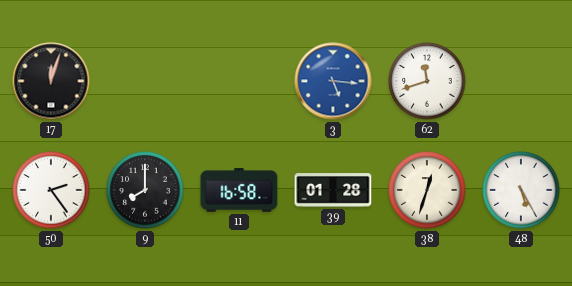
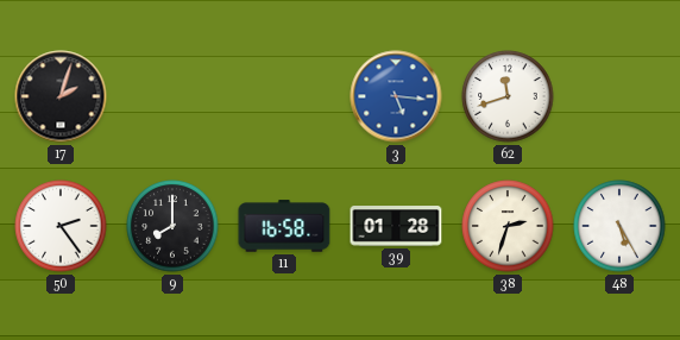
17: 12:03 -> 2:03 (61, 96)
38: 12:33 -> 2:33 (508, 226)
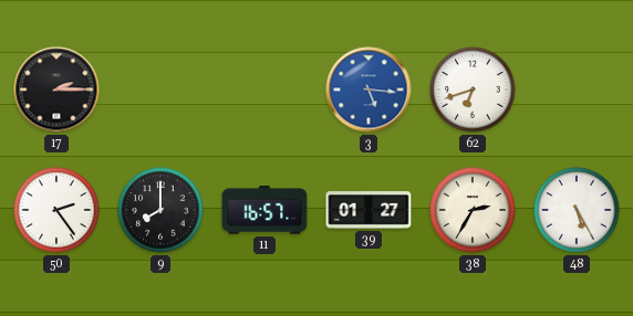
17: 2:03 -> 2:15 (56, 89)
62: 11:42 -> 6:42 (473, 89)
11: 16:58 -> 16:57 (264, 210)
39: 01:28 -> 01:27 (369, 210)
38: 2:33 -> 2:35 (473, 210)
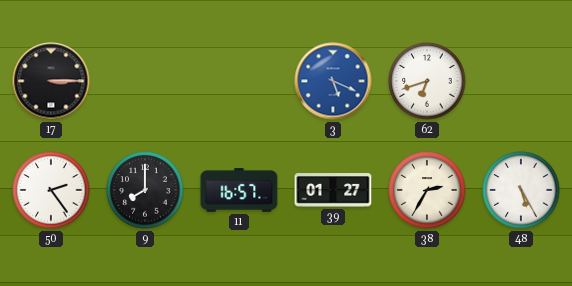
17: 2:15 -> 3:15 (51, 81)
3: 5:16 -> 5:19 (333, 81)
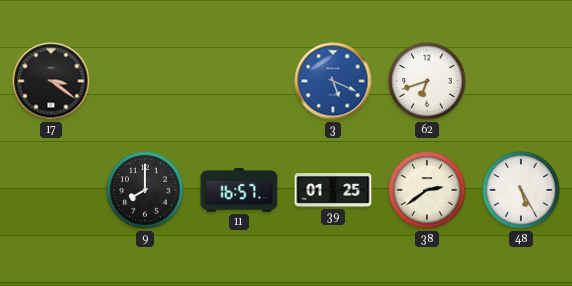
17: 3:15 -> 3:21 (51, 81)
50: 2:24 -> none (51, 190)
39: 01:27 -> 01:25 (333, 190)
38: 2:35 -> 2:39 (427, 190)
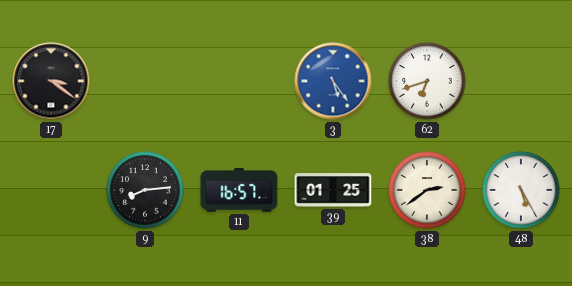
3: 5:19 -> 5:24 (333, 81)
9: 8:00 -> 8:14 (145, 190)
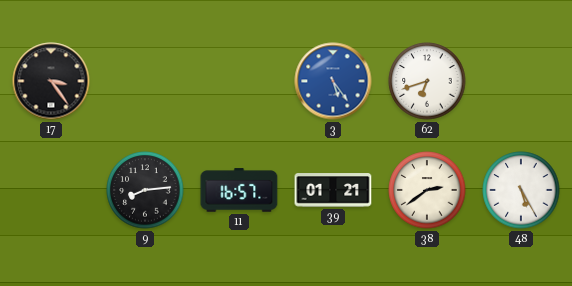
17: 3:21 -> 3:24 (51, 81)
39: 01:25 -> 01:21 (333, 190)
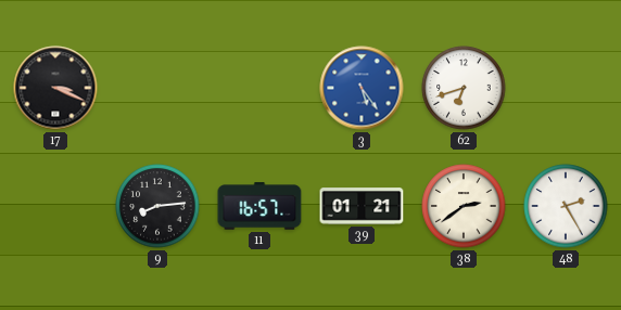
17: 3:24 -> 3:19 (55, 88)
48: 5:25 -> 2:25 (566, 206)
